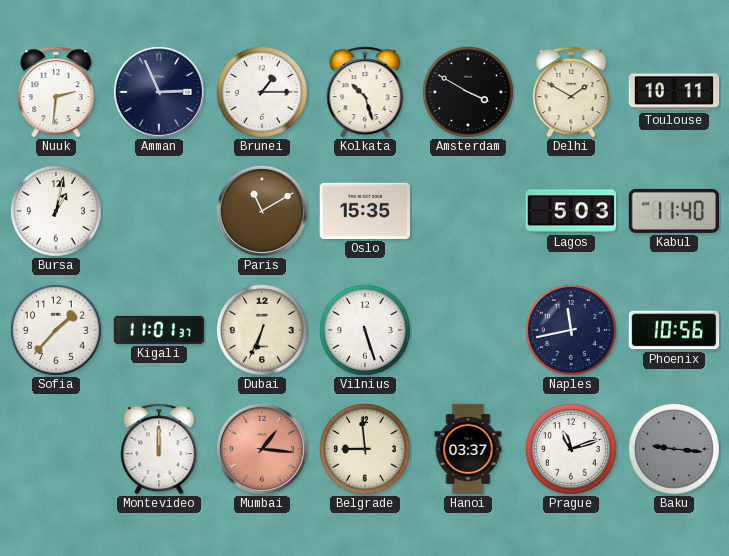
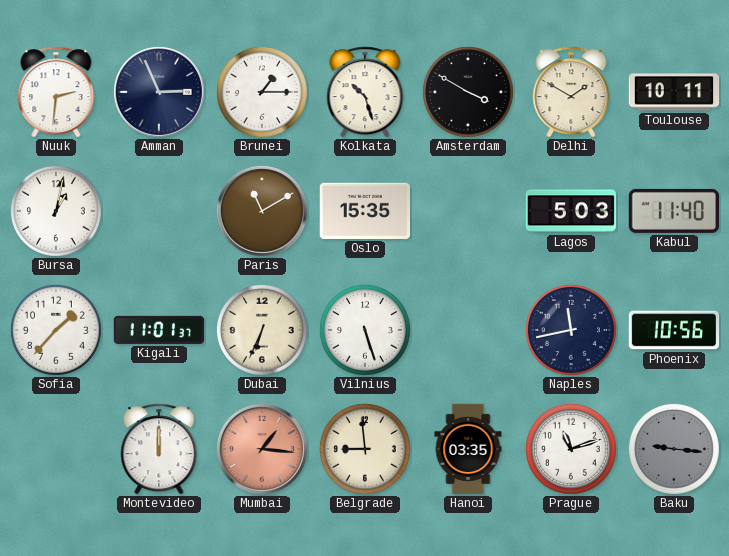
Hanoi: 03:37 -> 03:35 (468, 449)
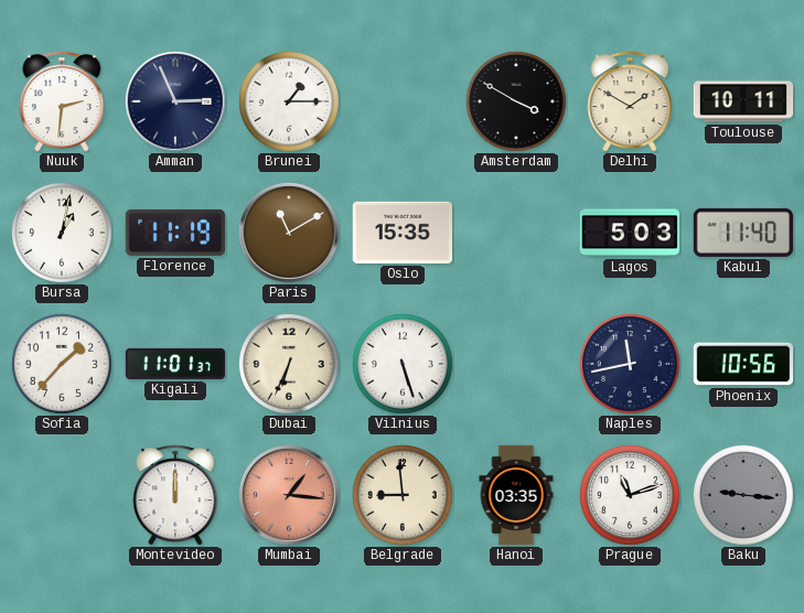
Kolkata: 10:27 -> none (365, 92)
Florence: none -> 11:19 (175, 233)
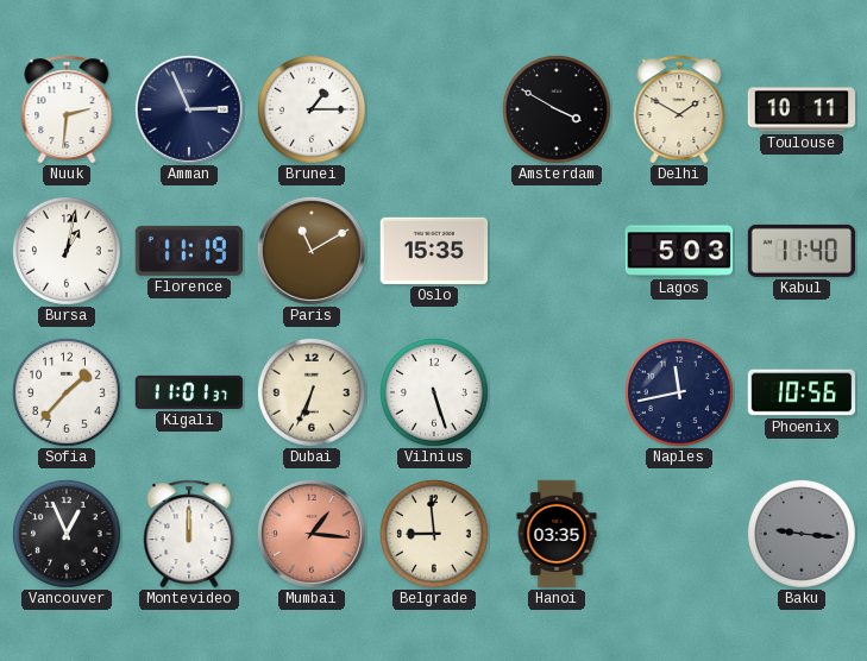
Vancouver: none -> 12:56 (67, 534)
Prague: 11:12 -> none (630, 495)
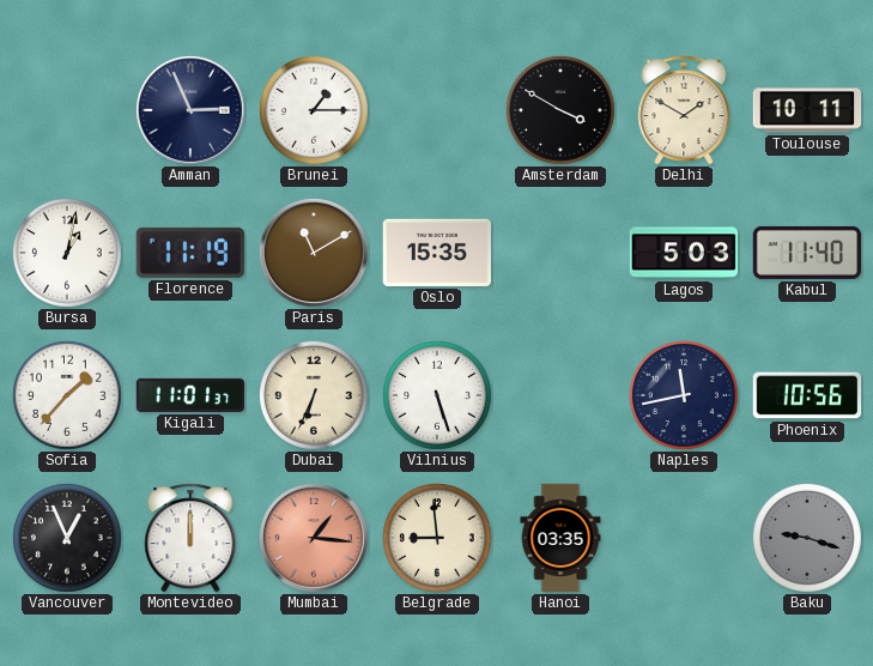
Nuuk: 2:31 -> none (67, 109)
Baku: 9:16 -> 9:18 (807, 538)
